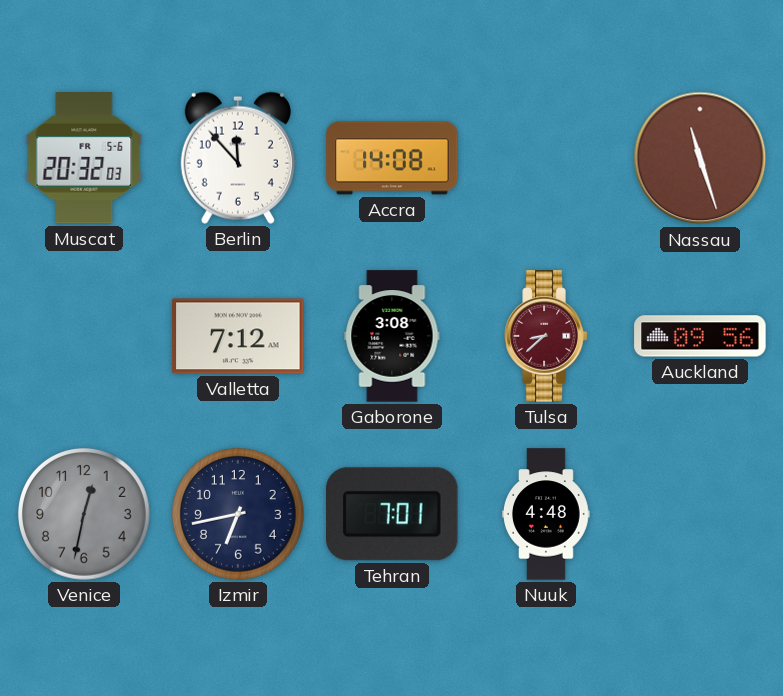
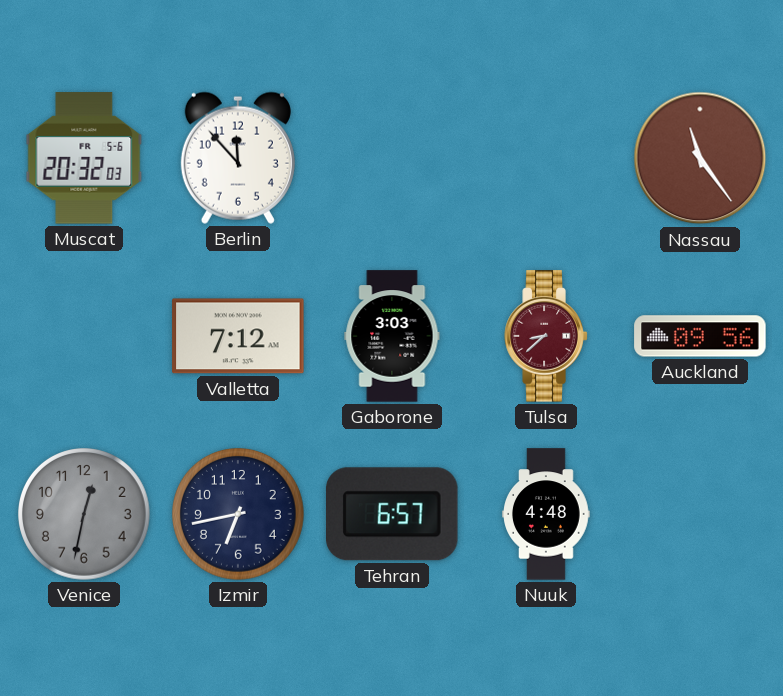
Accra: 14:08 -> none (392, 158)
Nassau: 11:27 -> 11:24 (700, 158)
Gaborone: 3:08 -> 3:03 (392, 336)
Tehran: 7:01 -> 6:57 (393, 514)
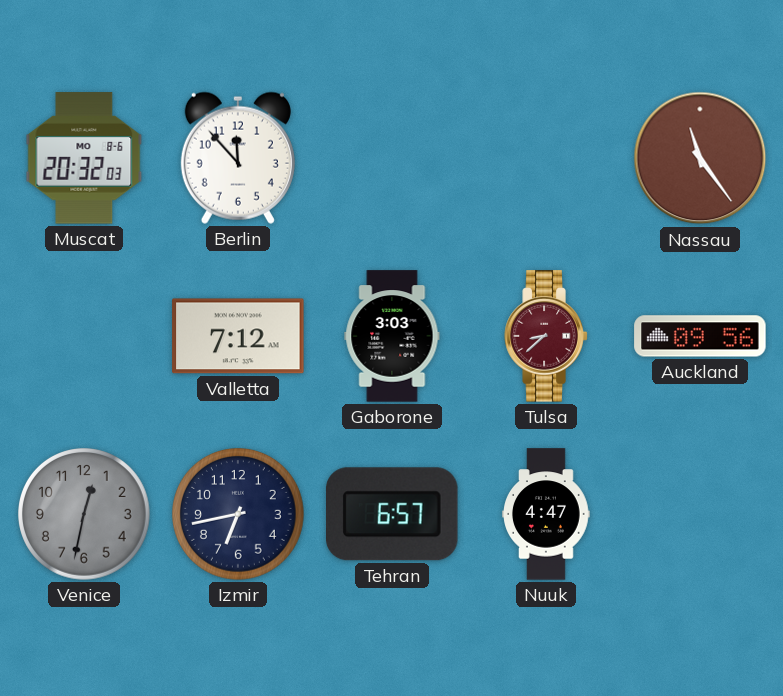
Muscat date: FR 5-6 -> MO 8-6 (84, 158)
Nuuk: 4:48 -> 4:47 (547, 514)
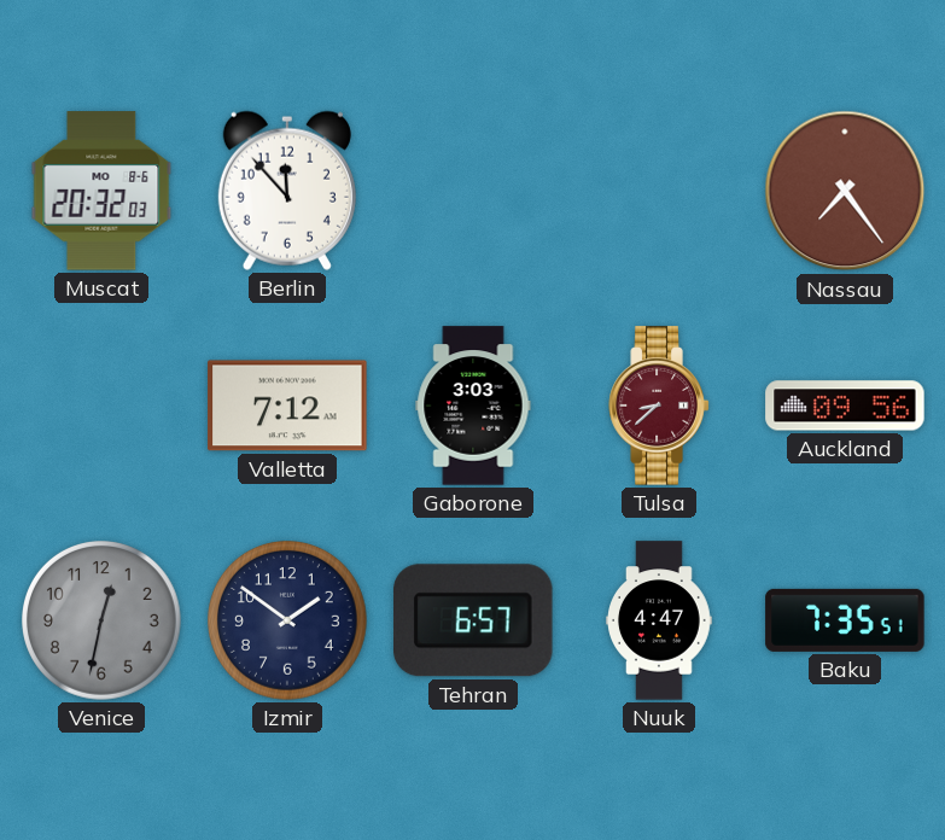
Nassau: 11:24 -> 7:24 (845, 191)
Izmir: 6:43 -> 1:51 (288, 622)
Baku: none -> 7:35 (845, 620)
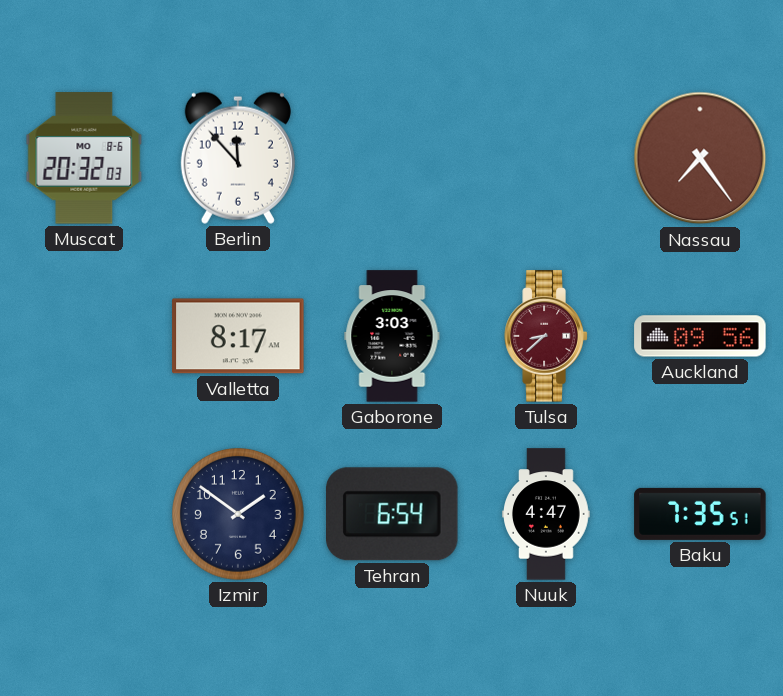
Valletta: 7:12 -> 8:17 (238, 336)
Venice: 12:32 -> none (103, 622)
Tehran: 6:57 -> 6:54 (393, 514)
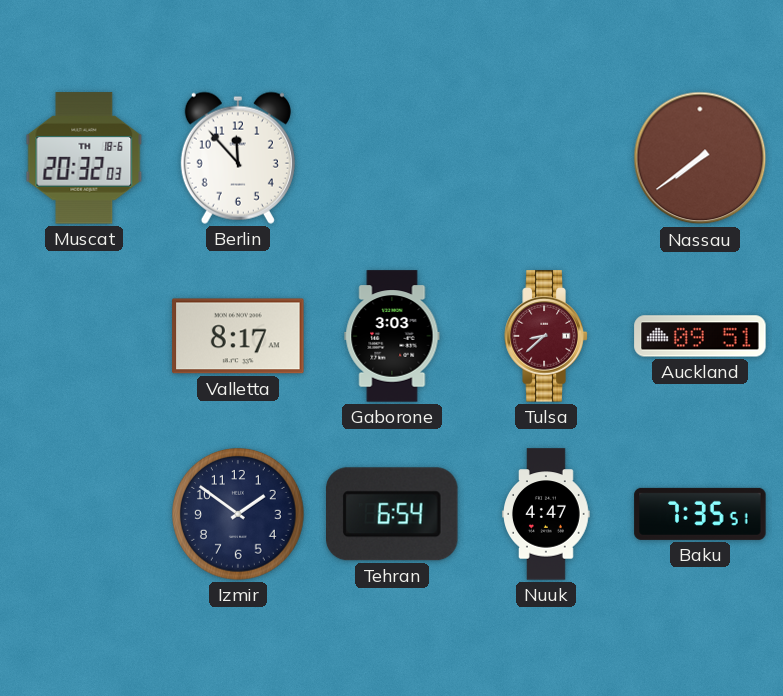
Muscat date: MO 8-6 -> TH 18-6 (84, 158)
Nassau: 7:24 -> 7:39 (700, 158)
Auckland: 09:56 -> 09:51 (700, 336)
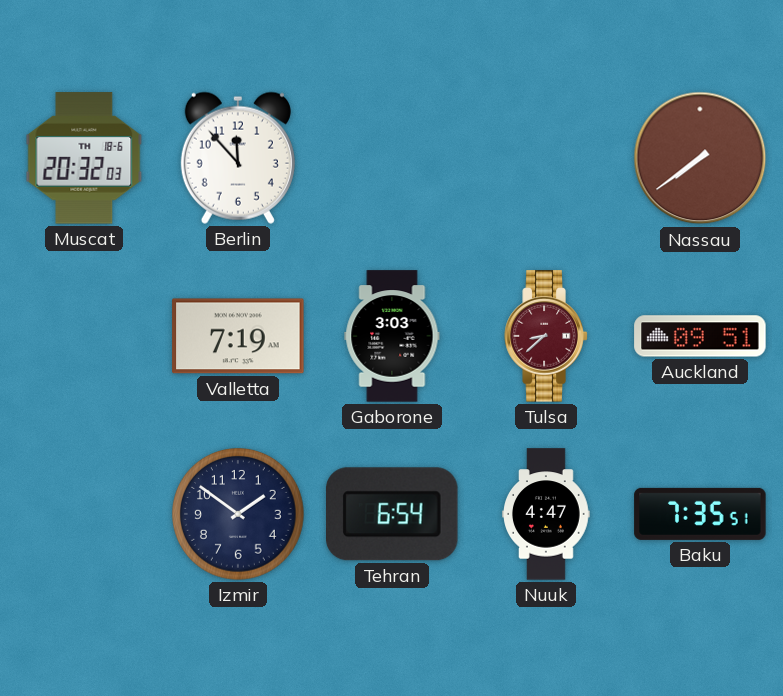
Valletta: 8:17 -> 7:19 (238, 336)
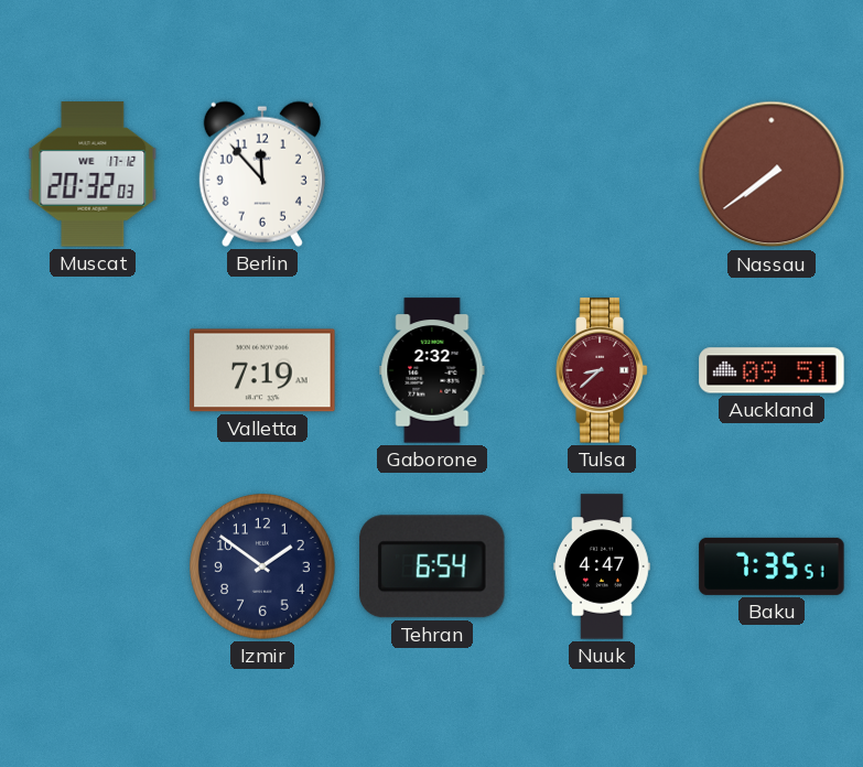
Muscat date: TH 18-6 -> WE 17-12 (93, 174)
Gaborone: 3:03 -> 2:32 (432, 370)
